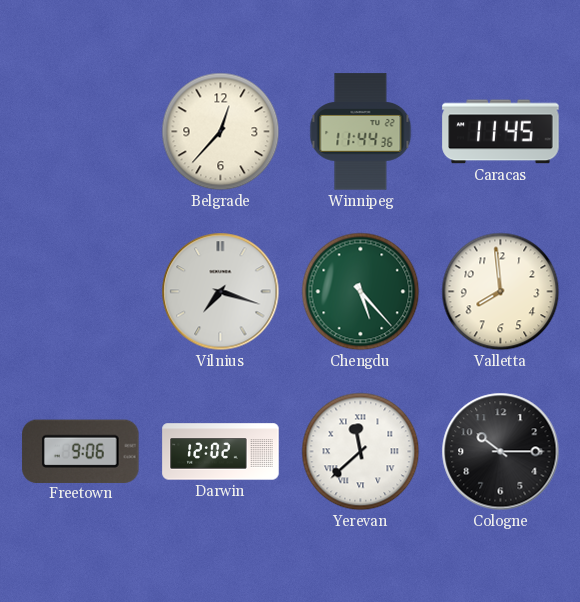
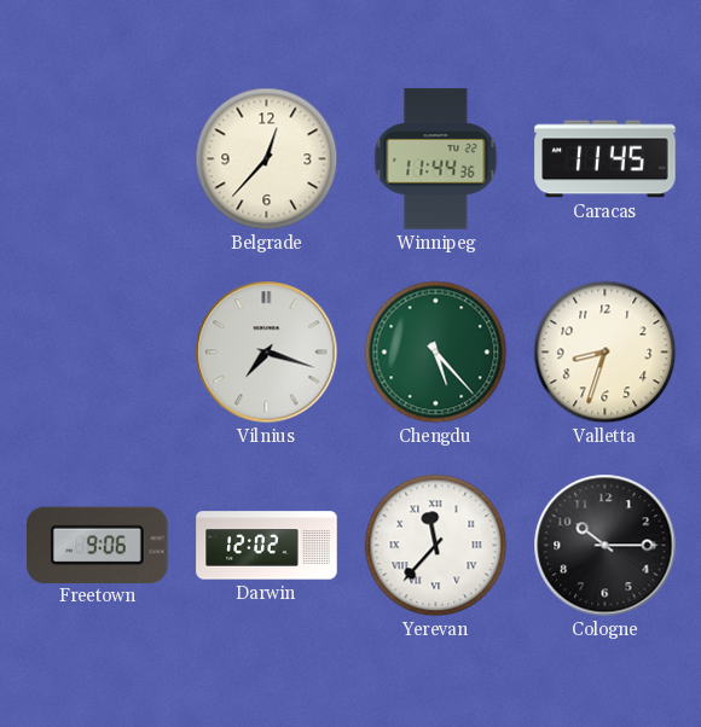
Valletta: 7:59 -> 8:33 (606, 353)
Yerevan: 11:38 -> 11:37 (436, 546)
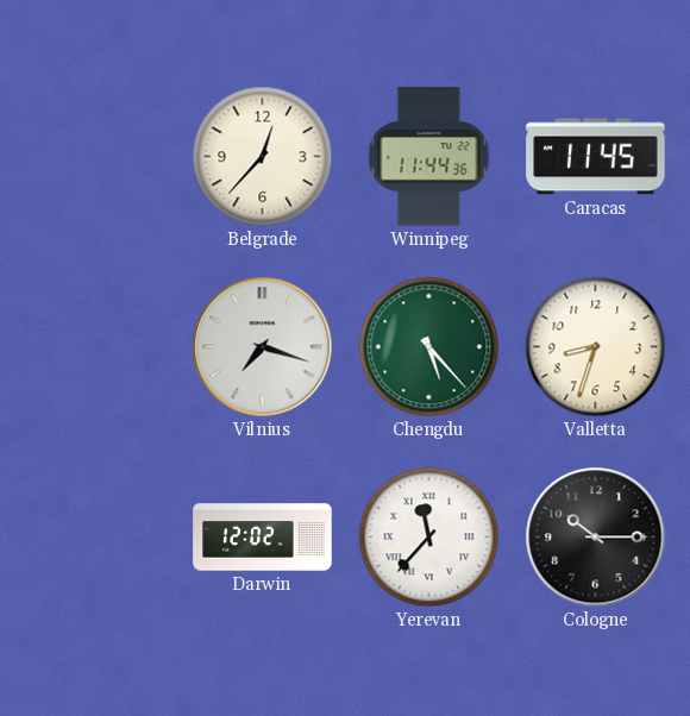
Freetown: 9:06 -> none (98, 545)
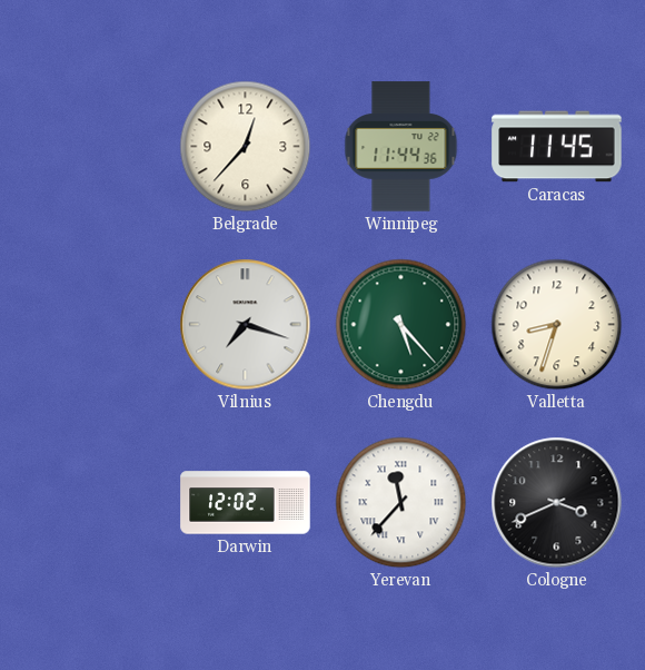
Cologne: 10:15 -> 3:41 (557, 503)
